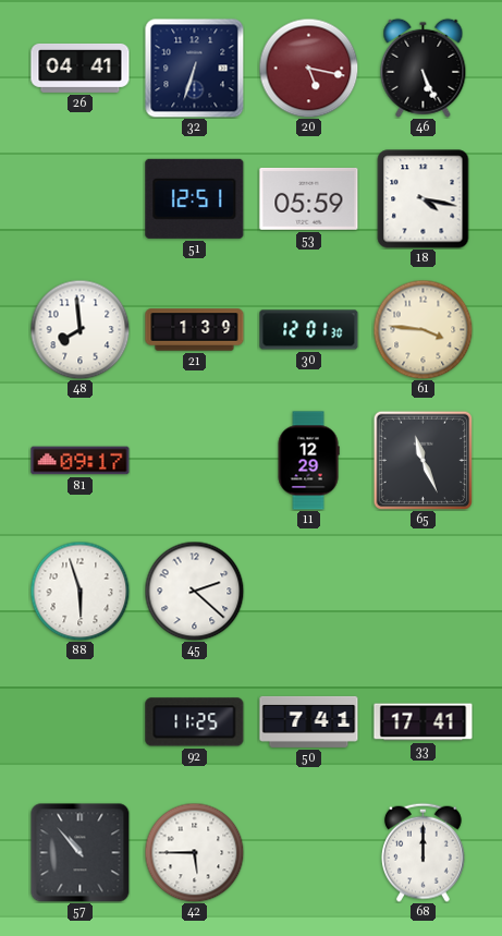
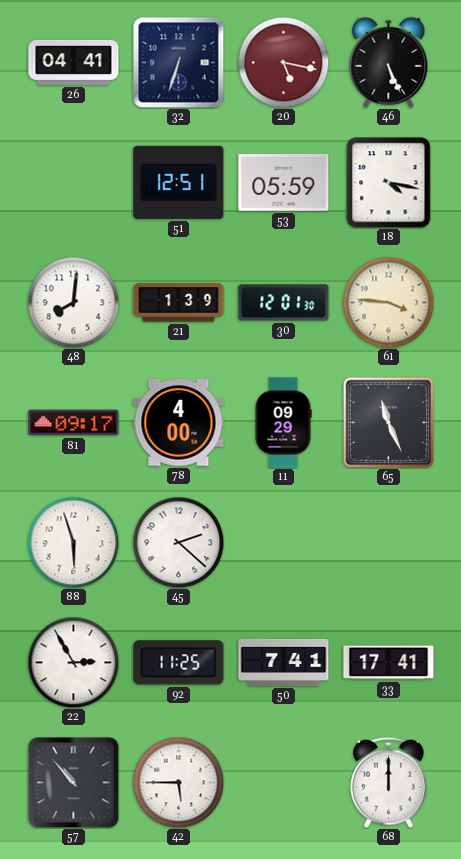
48: 7:59 -> 8:01 (73, 302)
78: none -> 4:00 (179, 423)
11: 12:29 -> 09:29 (283, 423)
22: none -> 2:55 (73, 662)
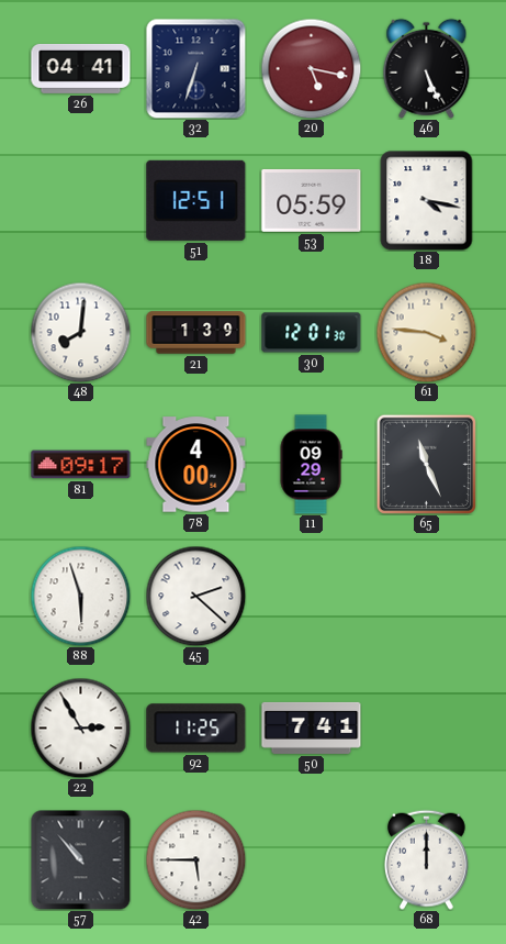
33: 17:41 -> none (389, 663)
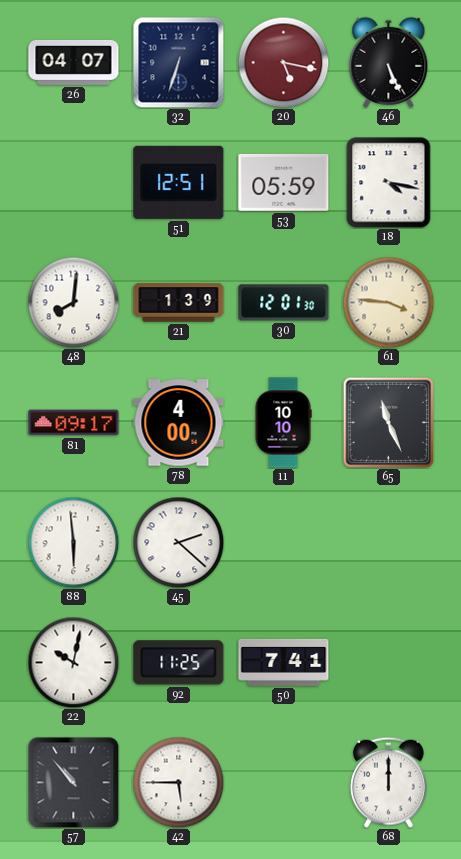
26: 04:41 -> 04:07 (74, 62)
11: 09:29 -> 10:10 (283, 423)
88: 5:57 -> 5:59 (73, 542)
22: 2:55 -> 10:02 (73, 662)
